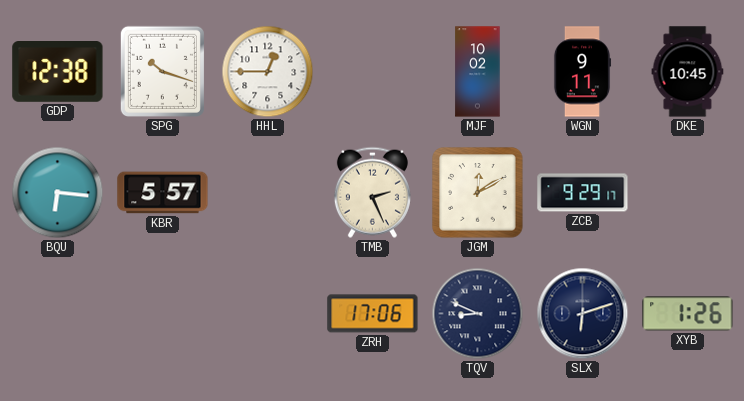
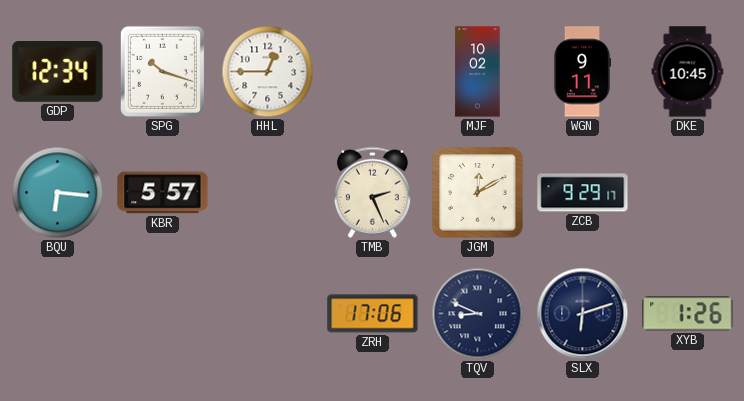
GDP: 12:38 -> 12:34 (58, 72)
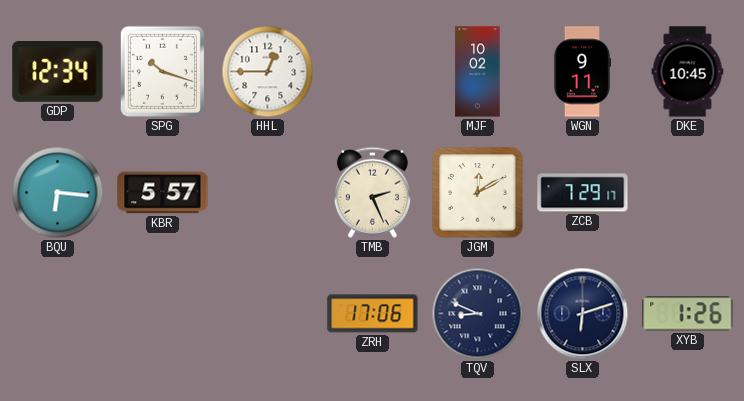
ZCB: 9:29 -> 7:29 (583, 193)
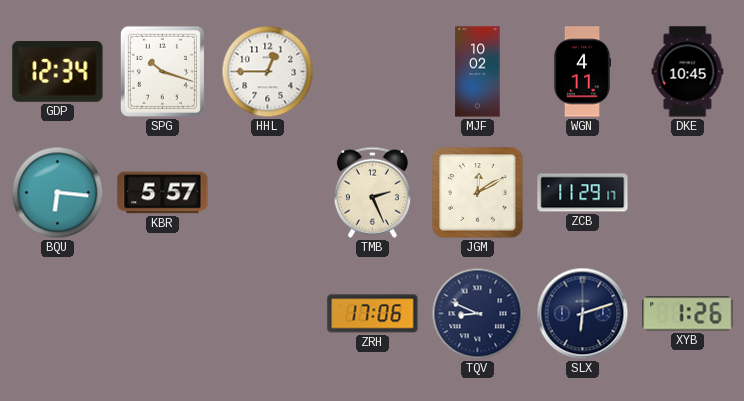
WGN: 9:11 -> 4:11 (582, 72)
ZCB: 7:29 -> 11:29 (583, 193)
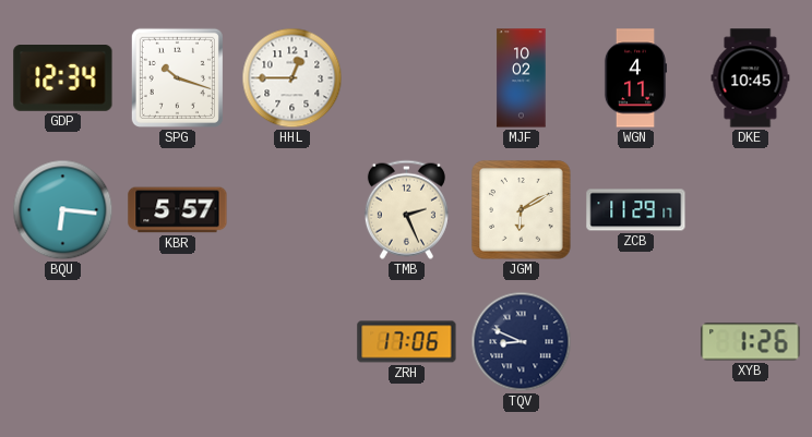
JGM: 12:10 -> 6:10 (522, 210)
SLX: 6:12 -> none (583, 314)
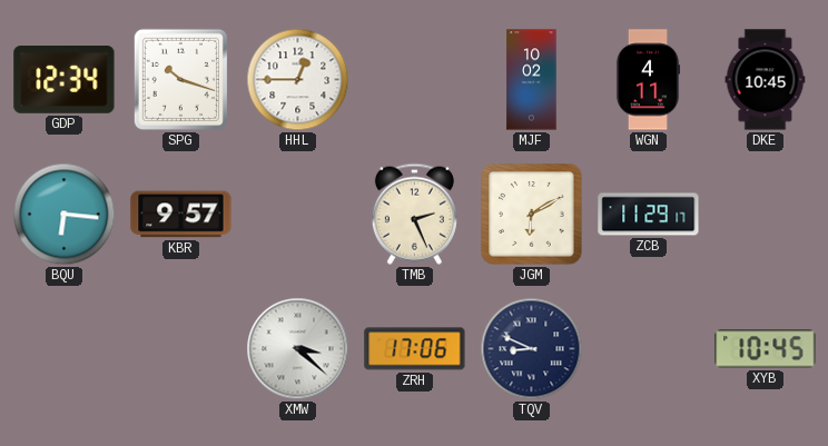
KBR: 5:57 -> 9:57 (181, 215)
XMW: none -> 3:22 (298, 349)
XYB: 1:26 -> 10:45 (766, 349)
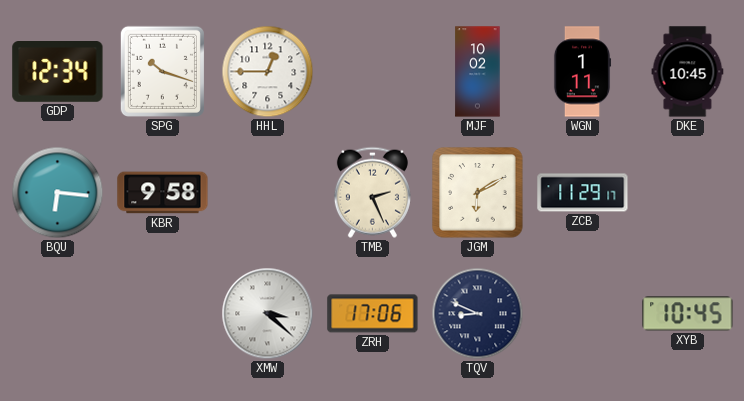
WGN: 4:11 -> 1:11 (582, 72)
KBR: 9:57 -> 9:58 (163, 193)
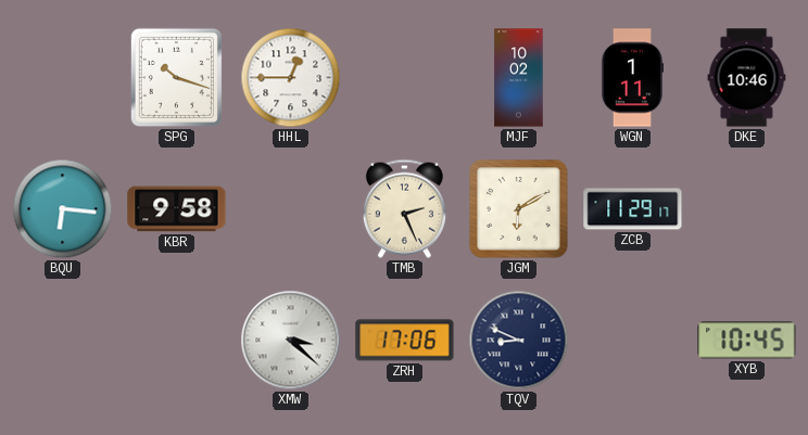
GDP: 12:34 -> none (58, 72)
DKE: 10:45 -> 10:46 (747, 78)
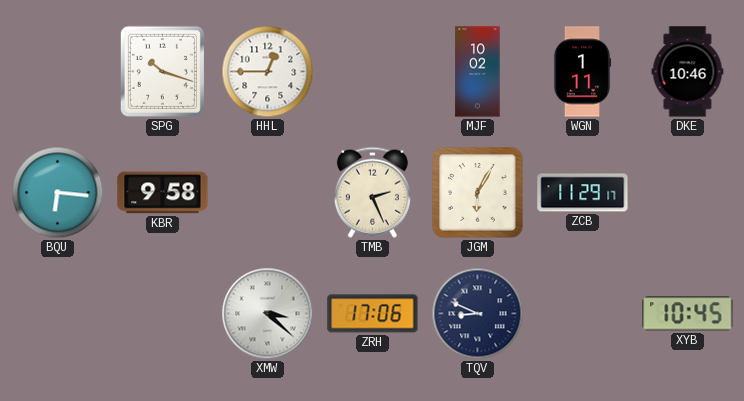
JGM: 6:10 -> 6:05 (478, 193)
